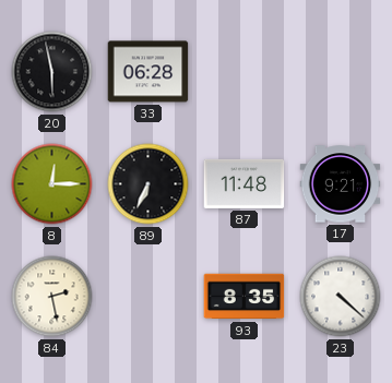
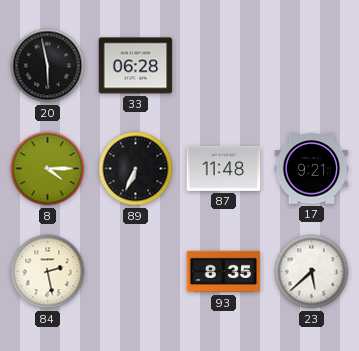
8: 12:15 -> 4:15 (48, 169)
23: 4:22 -> 5:38 (312, 272)
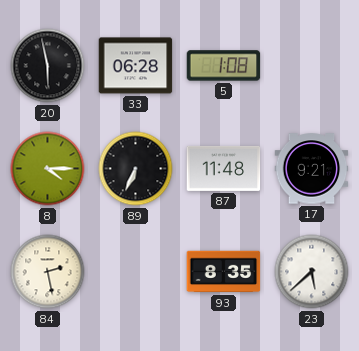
5: none -> 1:08 (224, 66)
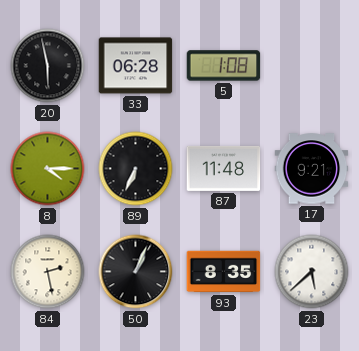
50: none -> 1:04 (136, 272)
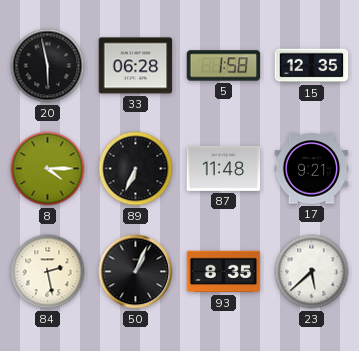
5: 1:08 -> 1:58 (224, 66)
15: none -> 12:35 (312, 66)
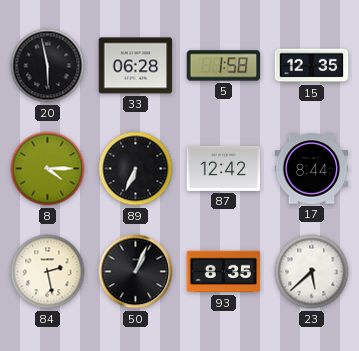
87: 11:48 -> 12:42 (224, 168)
17: 9:21 -> 8:44 (312, 169)
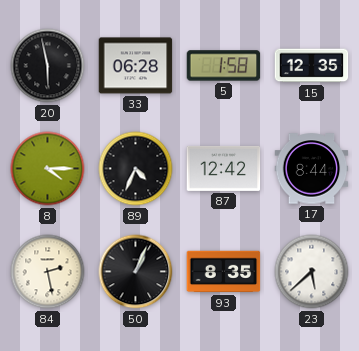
89: 6:34 -> 4:34 (136, 169)
